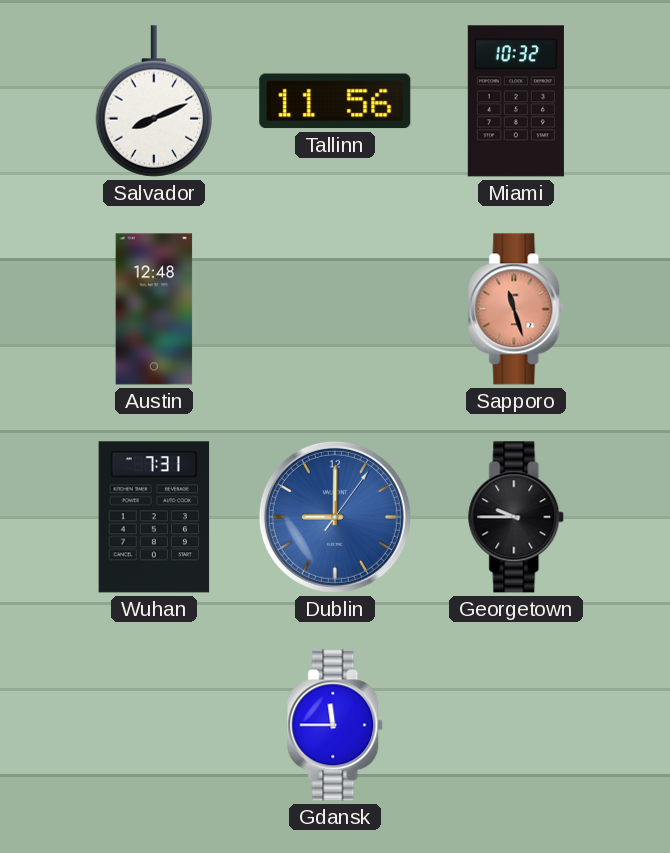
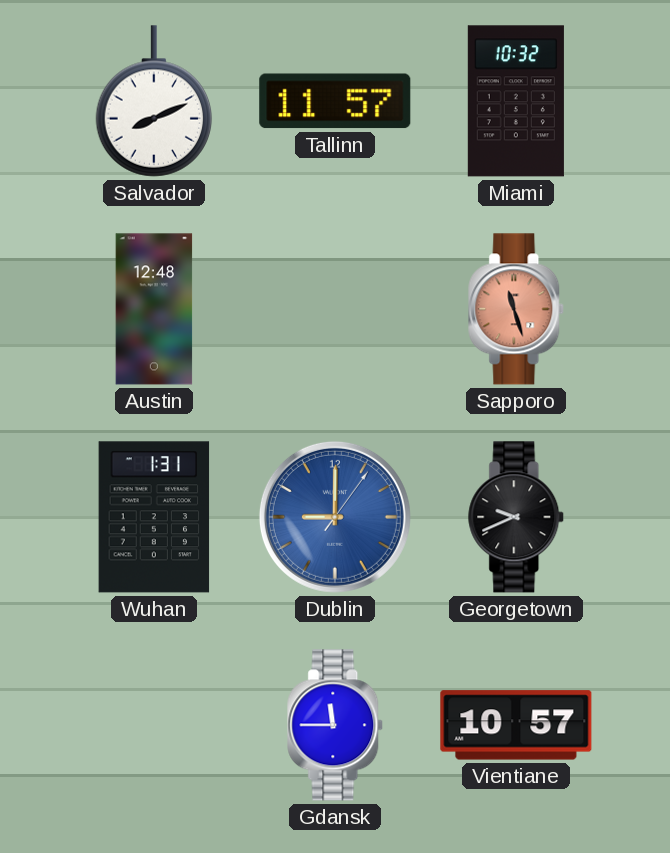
Tallinn: 11:56 -> 11:57 (335, 101)
Wuhan: 7:31 -> 1:31 (154, 517)
Georgetown: 9:45 -> 9:41 (517, 517)
Vientiane: none -> 10:57 (516, 725)
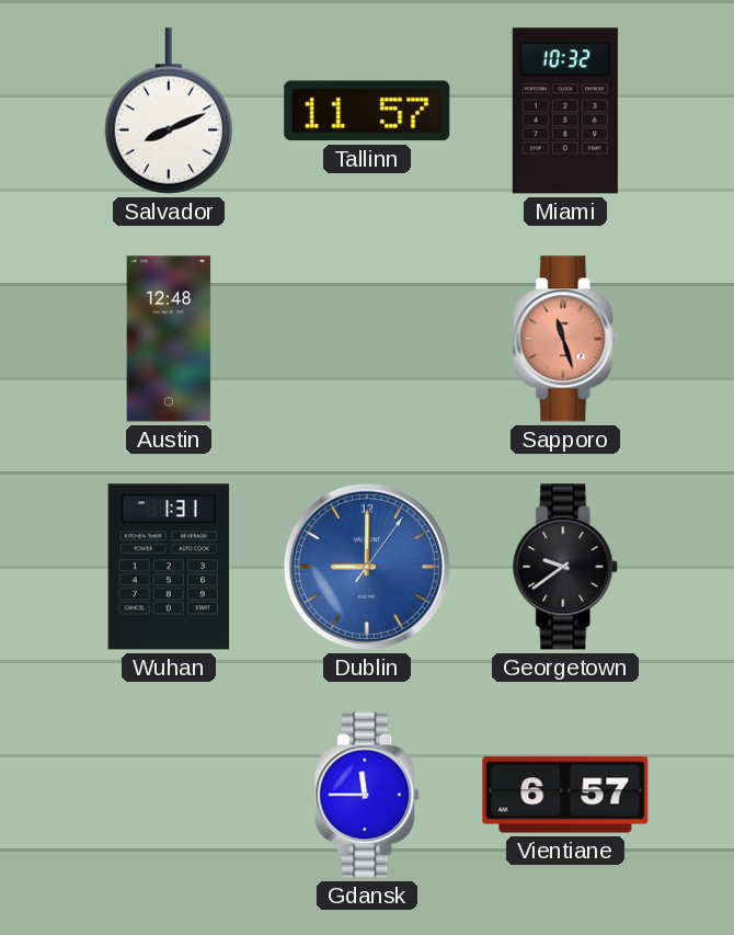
Georgetown: 9:41 -> 9:39 (566, 567)
Vientiane: 10:57 -> 6:57 (565, 795)
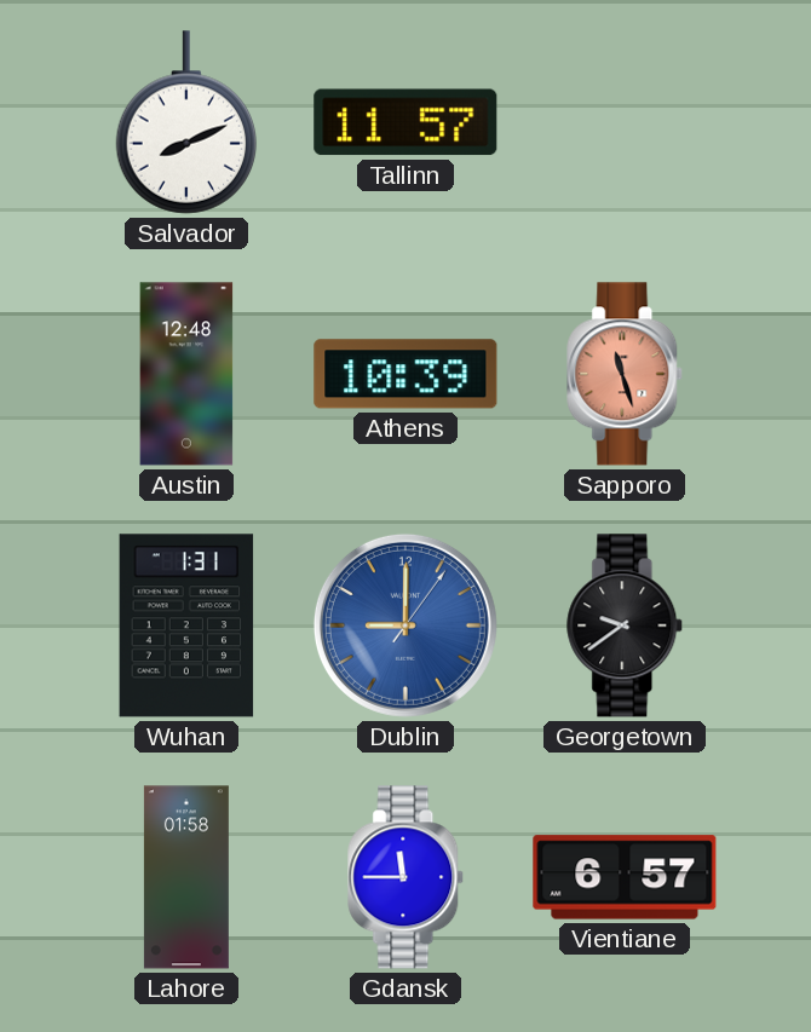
Miami: 10:32 -> none (565, 111)
Athens: none -> 10:39 (405, 374)
Lahore: none -> 01:58 (186, 877)
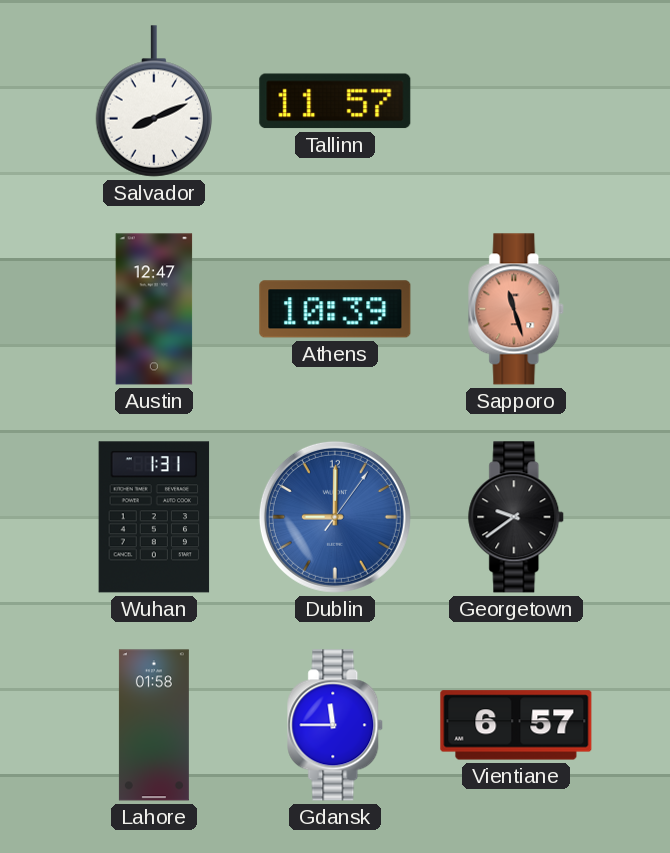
Austin: 12:48 -> 12:47 (154, 309)
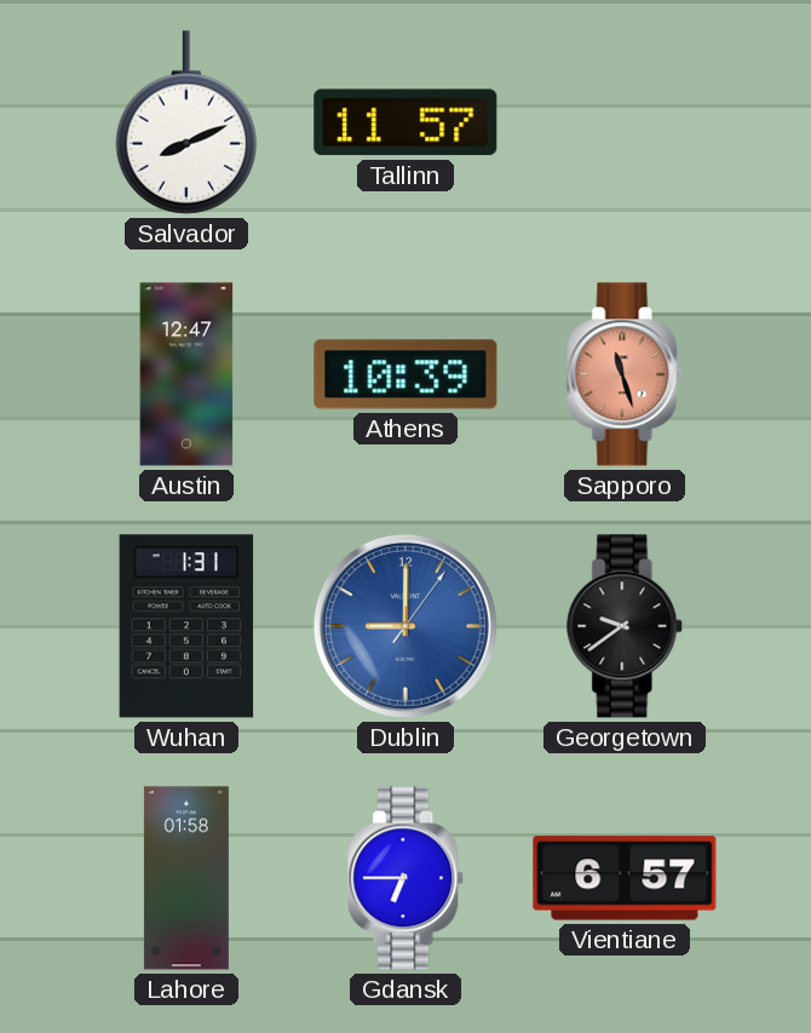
Gdansk: 11:45 -> 6:45 (407, 878)
